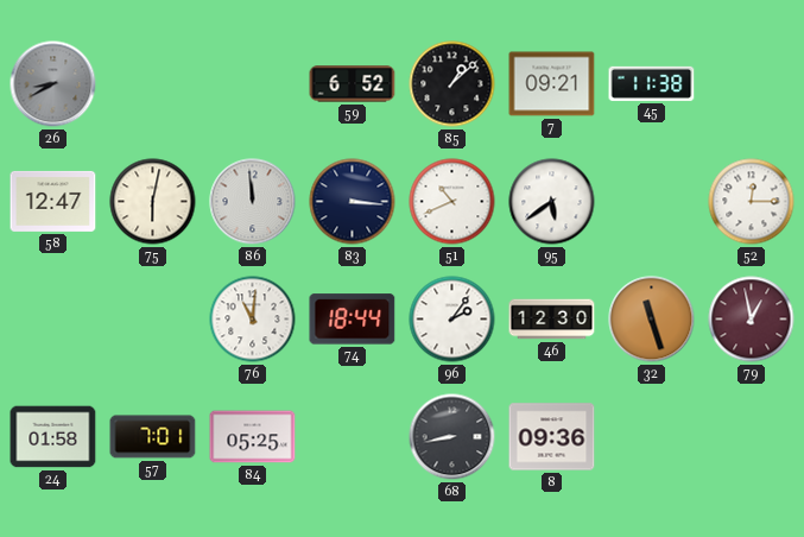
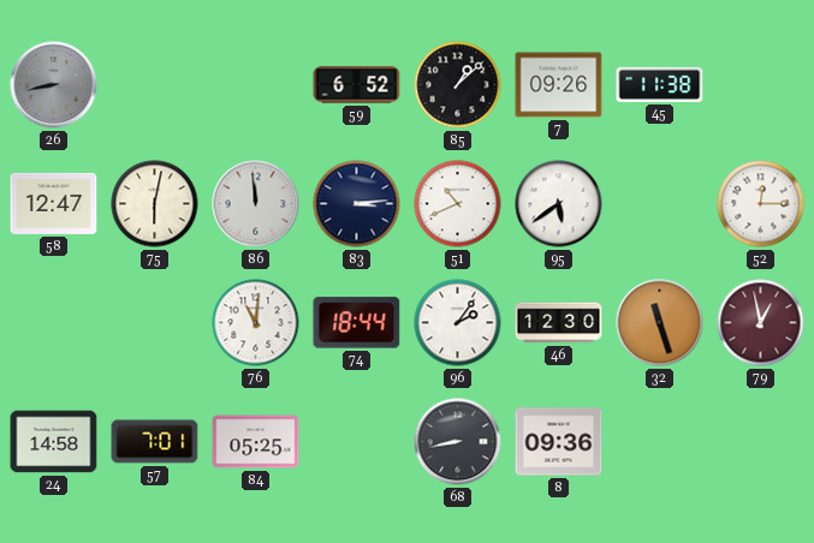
26: 8:40 -> 8:43 (54, 85)
7: 09:21 -> 09:26 (559, 85)
83: 3:16 -> 3:14 (357, 204)
24: 01:58 -> 14:58 (54, 442)
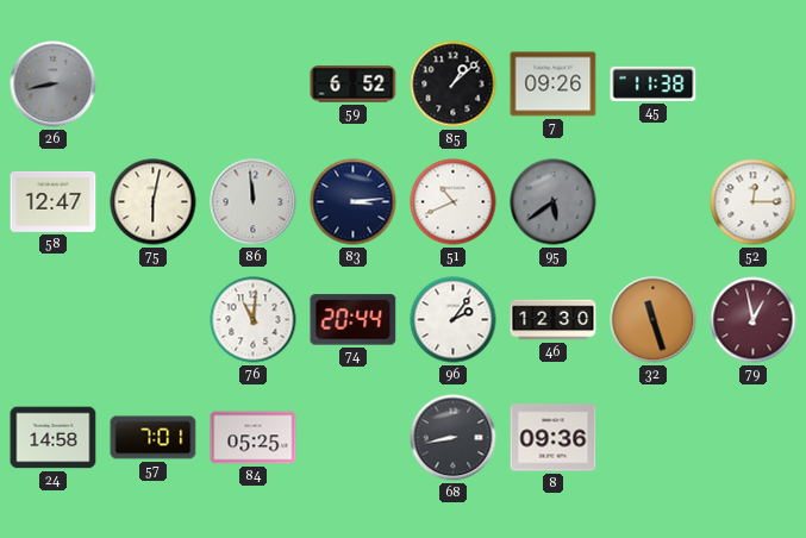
95 dial: white -> grey (554, 202)
74: 18:44 -> 20:44 (354, 320)
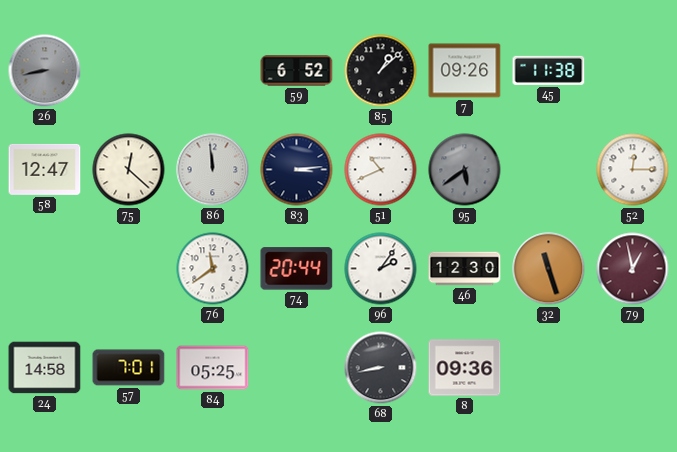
75: 6:02 -> 12:22 (129, 170)
76: 11:01 -> 11:39 (213, 269)
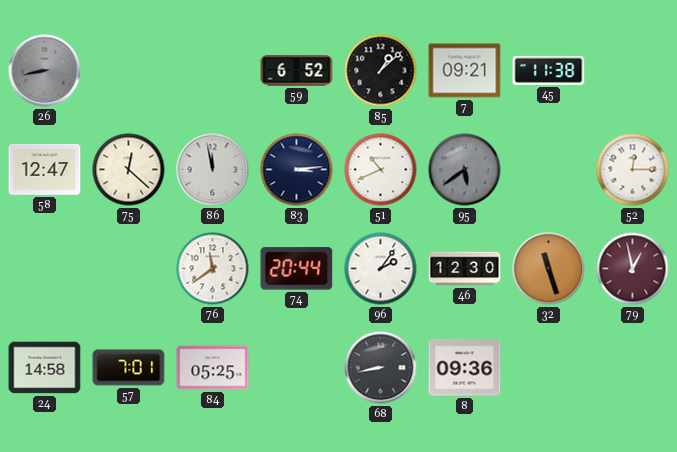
7: 09:26 -> 09:21 (465, 71)
86: 11:59 -> 11:58 (213, 170)
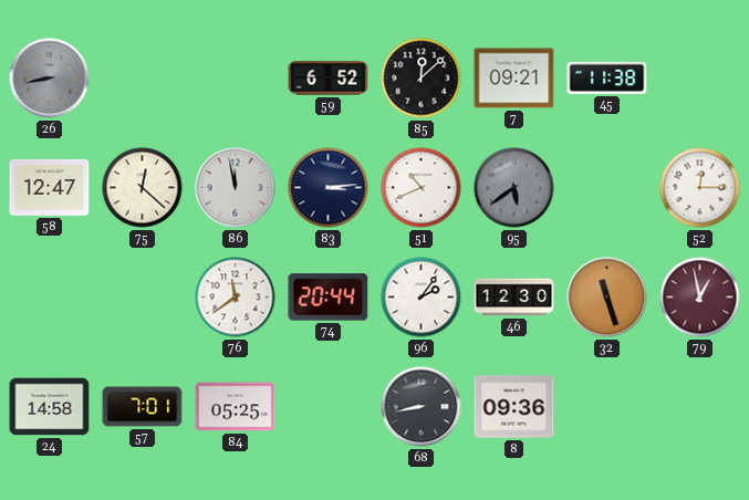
85: 1:08 -> 12:08 (422, 79)
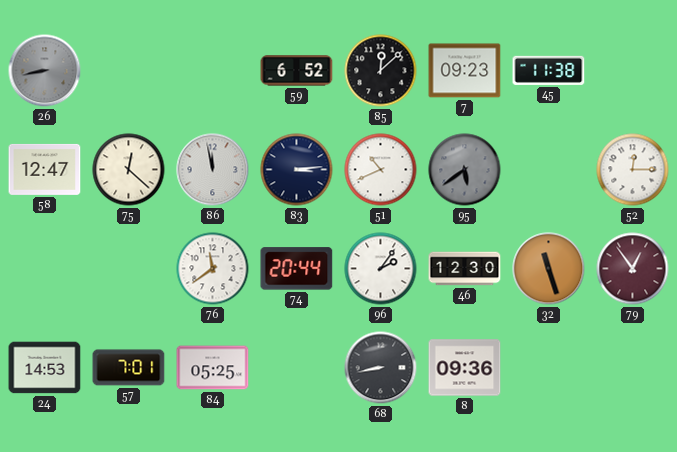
7: 09:21 -> 09:23 (465, 71)
79: 12:58 -> 12:54 (633, 269)
24: 14:58 -> 14:53 (45, 368)
